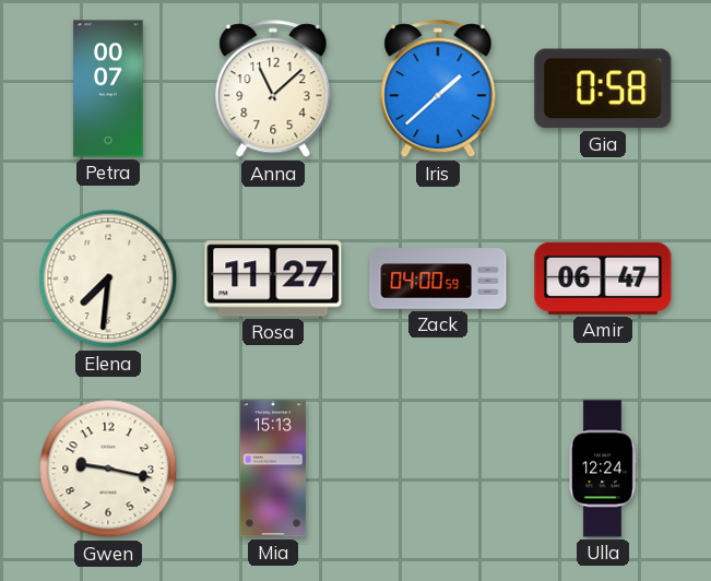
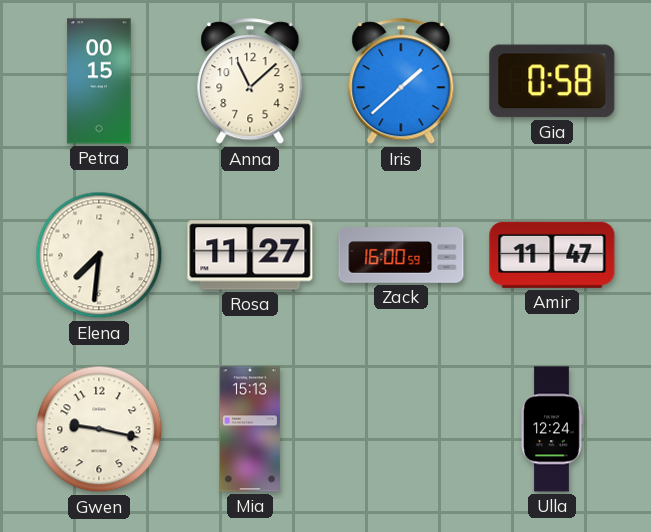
Petra: 00:07 -> 00:15 (99, 81)
Zack: 04:00 -> 16:00 (401, 255)
Amir: 06:47 -> 11:47 (552, 255)
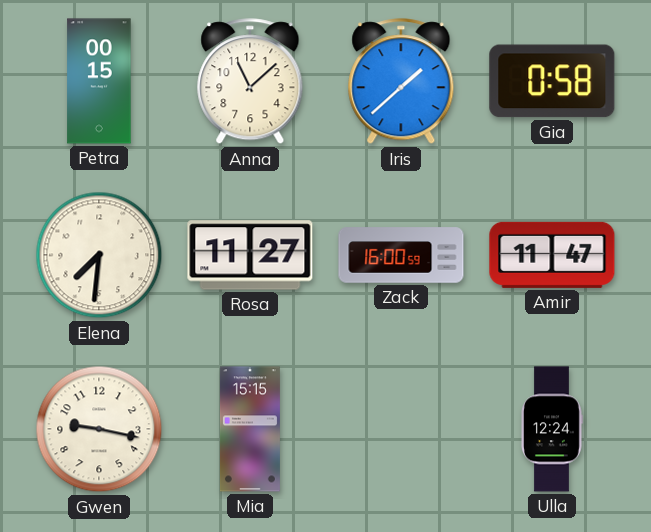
Mia: 15:13 -> 15:15 (250, 429)
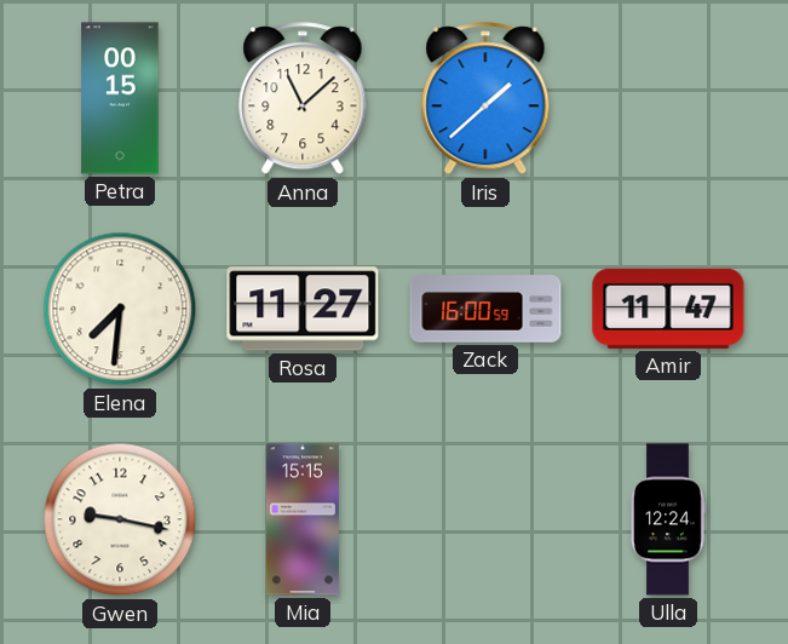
Gia: 0:58 -> none (552, 81)
